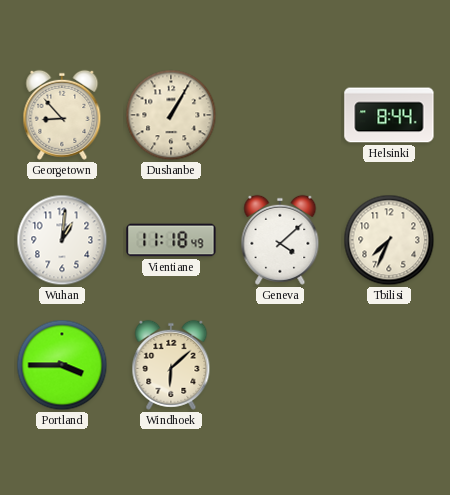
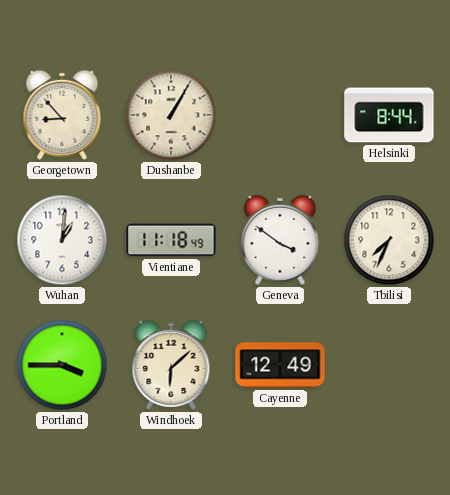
Geneva: 4:08 -> 3:51 (280, 240)
Cayenne: none -> 12:49 (280, 365)
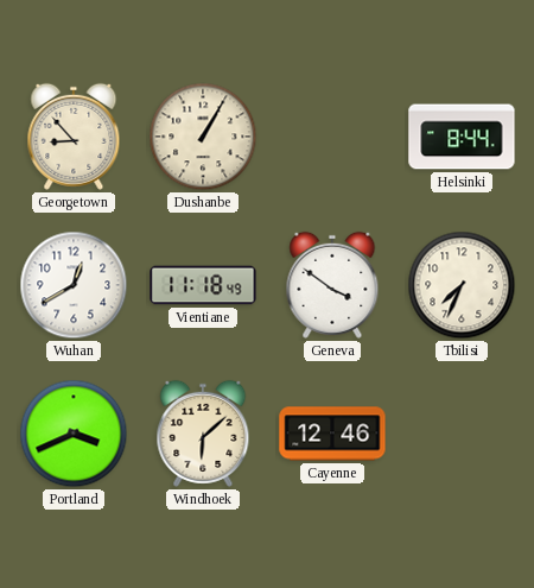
Wuhan: 1:01 -> 12:40 (74, 285)
Portland: 3:45 -> 3:41 (74, 434)
Cayenne: 12:49 -> 12:46 (332, 434)
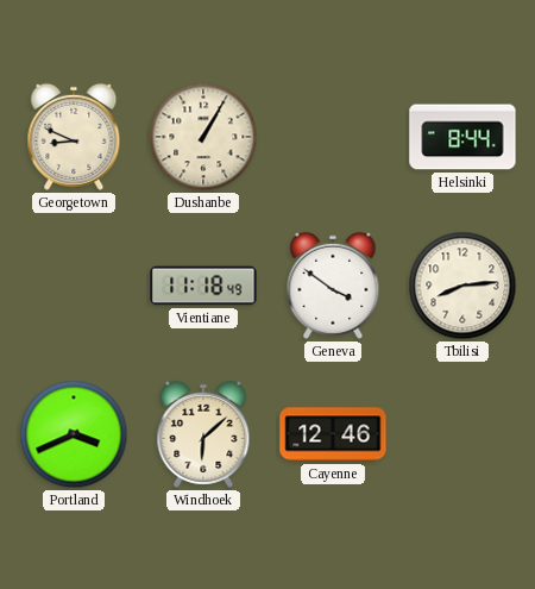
Georgetown: 8:53 -> 8:49 (74, 137)
Wuhan: 12:40 -> none (74, 285)
Tbilisi: 7:34 -> 8:14 (462, 286)
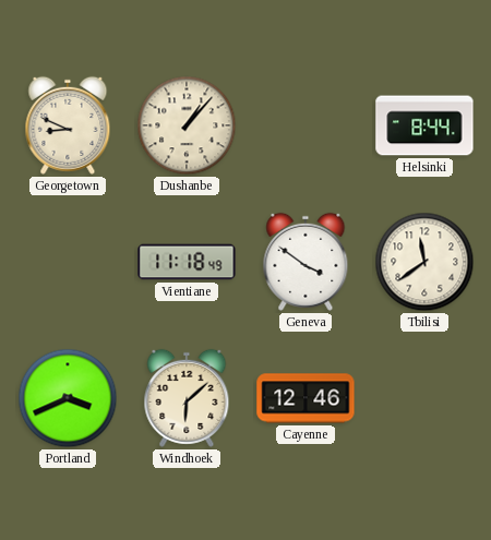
Dushanbe: 1:05 -> 1:07 (187, 125)
Tbilisi: 8:14 -> 11:39 (424, 262)
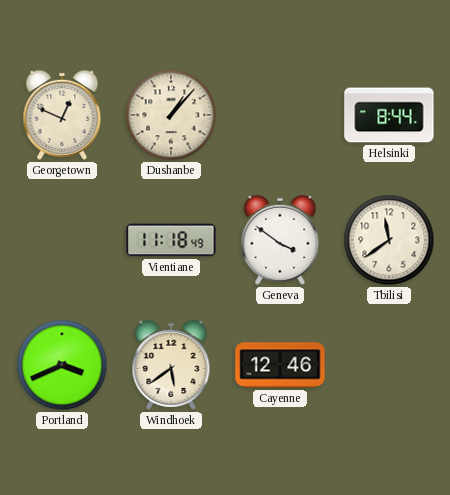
Georgetown: 8:49 -> 12:49 (62, 115)
Windhoek: 6:08 -> 5:39 (171, 365)
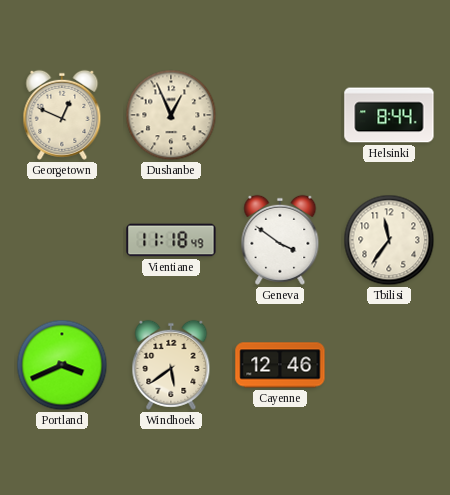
Dushanbe: 1:07 -> 12:56 (171, 115)
Tbilisi: 11:39 -> 11:36 (389, 240)
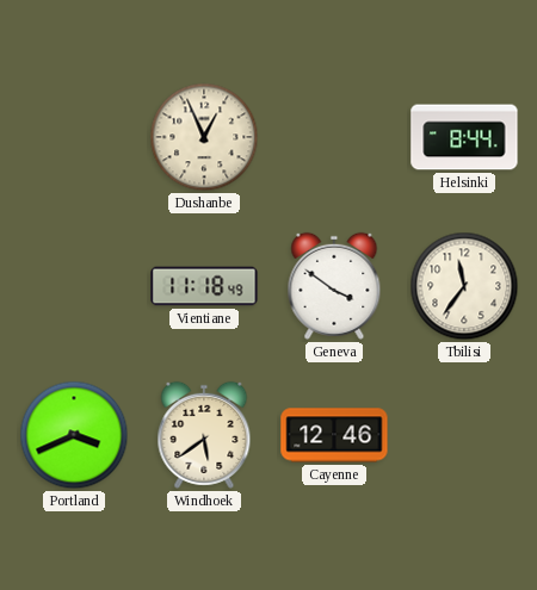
Georgetown: 12:49 -> none (62, 115)
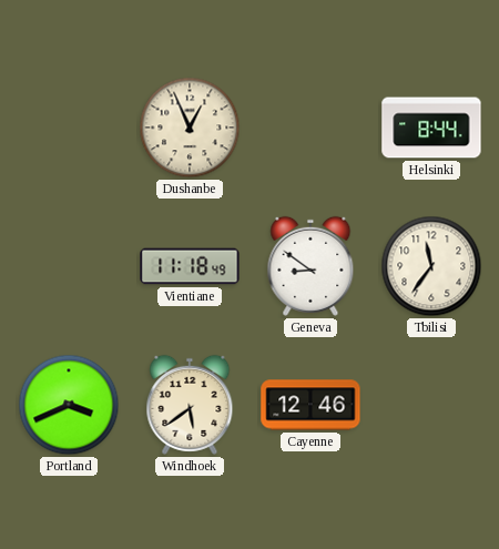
Geneva: 3:51 -> 8:51 (310, 266)
